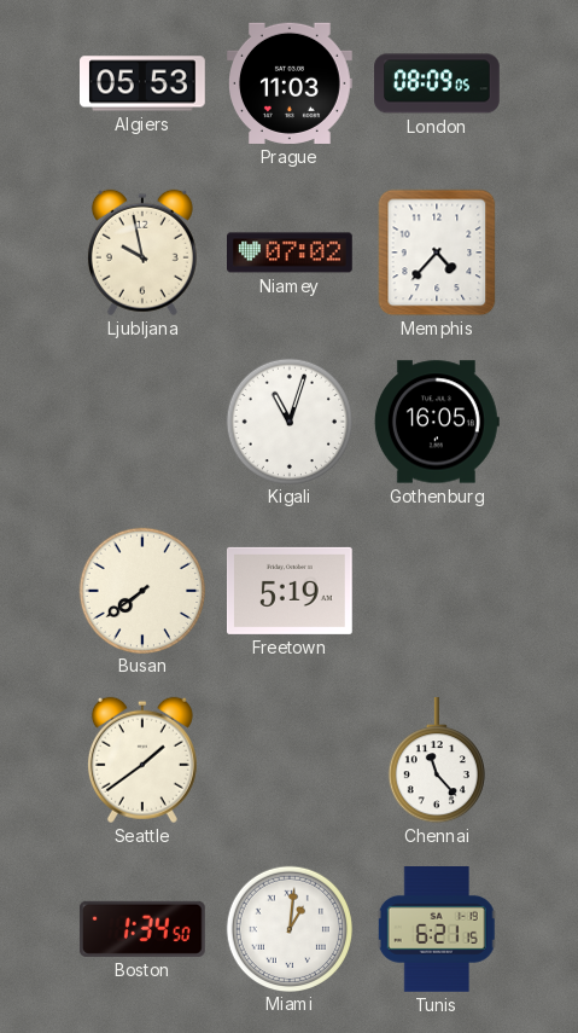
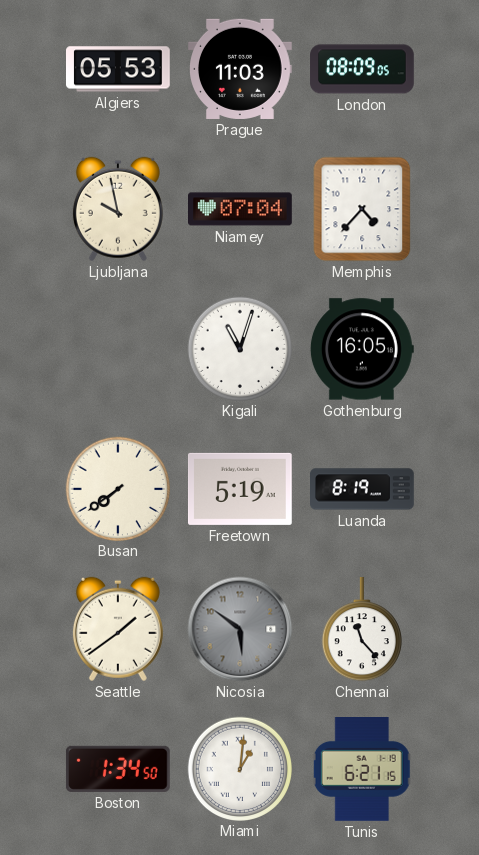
Niamey: 07:02 -> 07:04 (241, 209)
Luanda: none -> 8:19 (362, 489)
Nicosia: none -> 5:51 (240, 629)
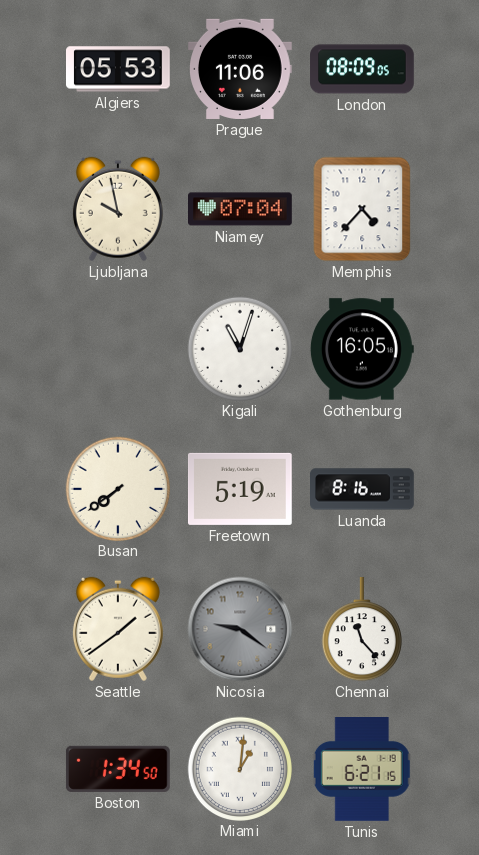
Prague: 11:03 -> 11:06 (241, 69)
Luanda: 8:19 -> 8:16 (362, 489)
Nicosia: 5:51 -> 9:21 (240, 629)
